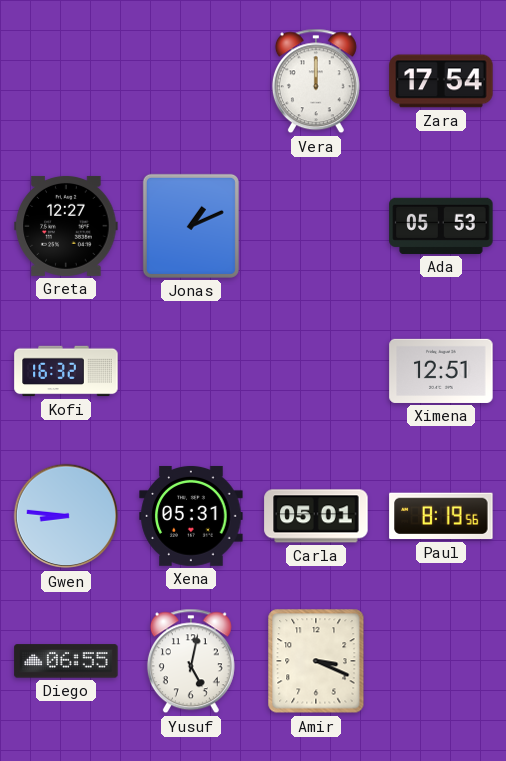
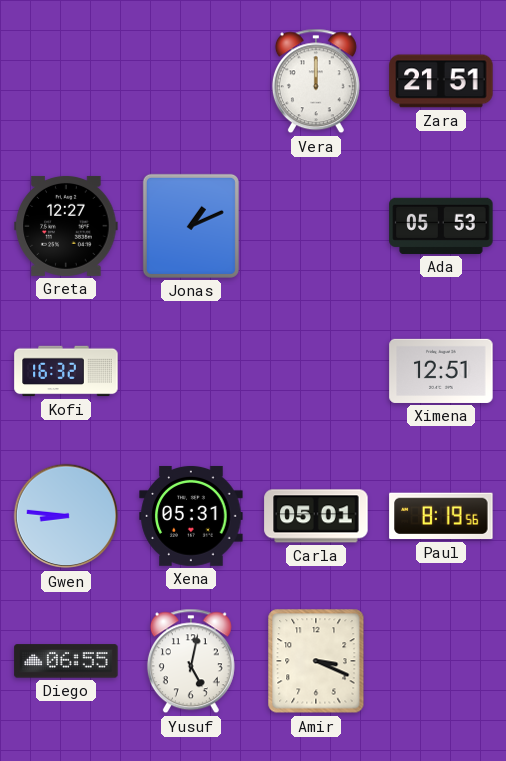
Zara: 17:54 -> 21:51 (441, 81)
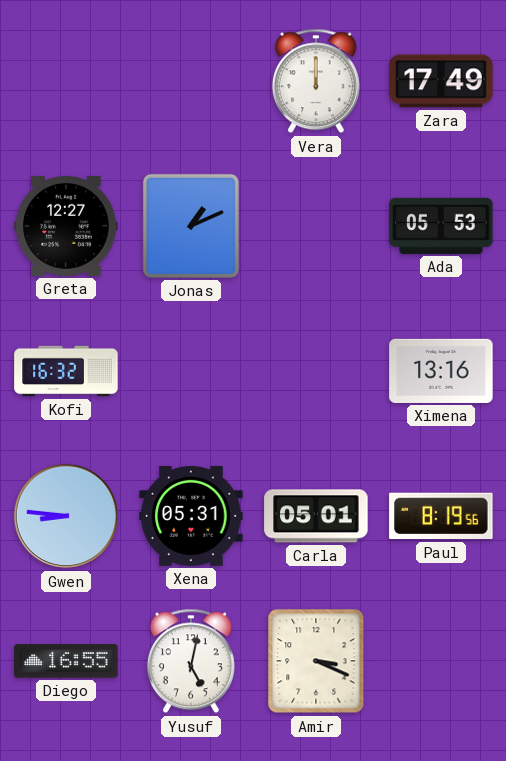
Zara: 21:51 -> 17:49 (441, 81)
Ximena: 12:51 -> 13:16 (441, 371)
Diego: 06:55 -> 16:55 (66, 661)
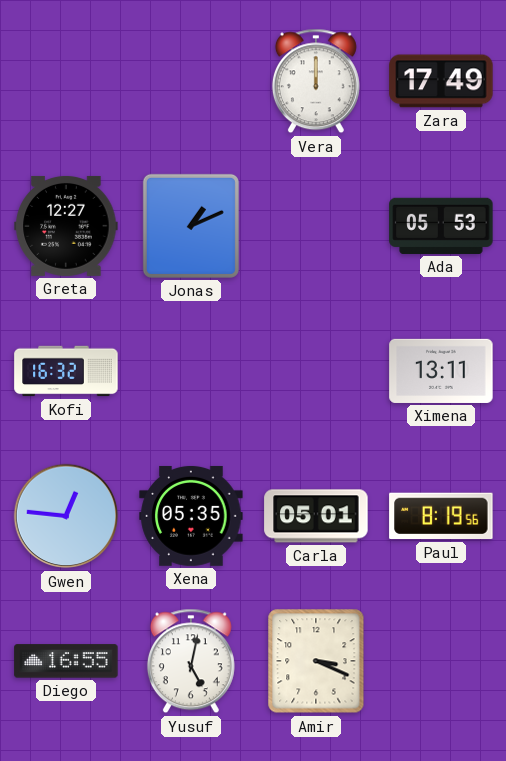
Ximena: 13:16 -> 13:11 (441, 371)
Gwen: 8:46 -> 12:46 (66, 516)
Xena: 05:31 -> 05:35 (191, 516)
